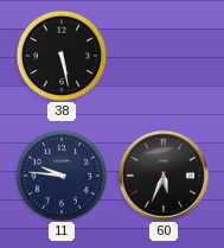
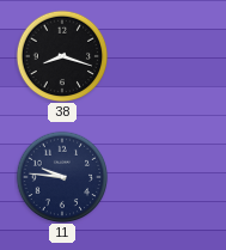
38: 5:28 -> 8:18 (62, 56)
60: 5:34 -> none (164, 176)
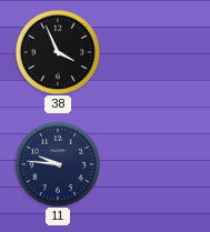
38: 8:18 -> 3:56 (58, 52)
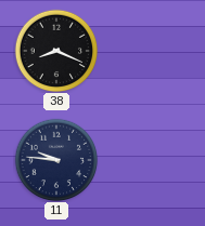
38: 3:56 -> 8:19 (56, 51)
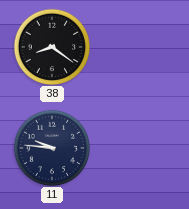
38: 8:19 -> 8:21 (52, 47)
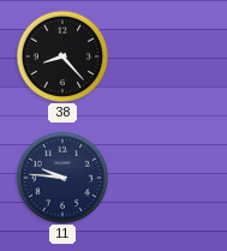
38: 8:21 -> 8:23 (62, 56)
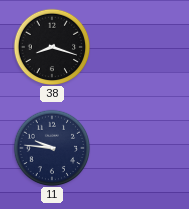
38: 8:23 -> 8:18 (52, 47)
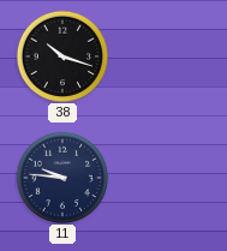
38: 8:18 -> 10:18 (62, 56)
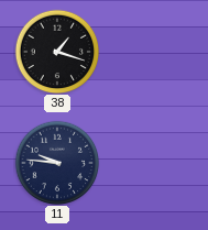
38: 10:18 -> 1:18 (57, 52)
